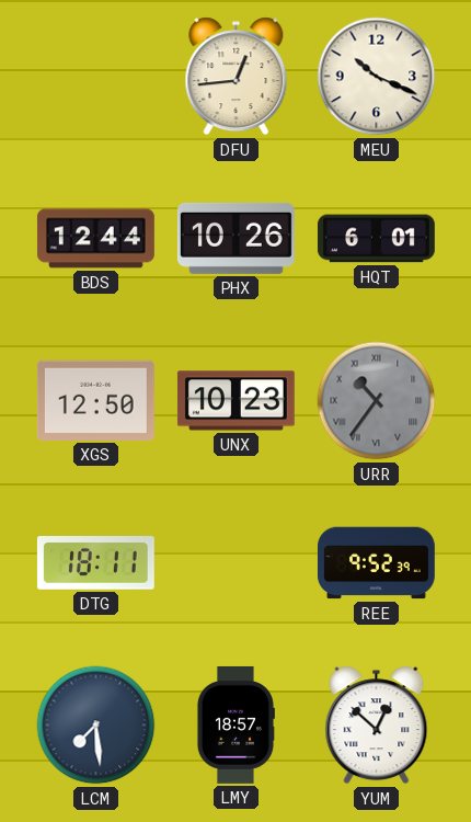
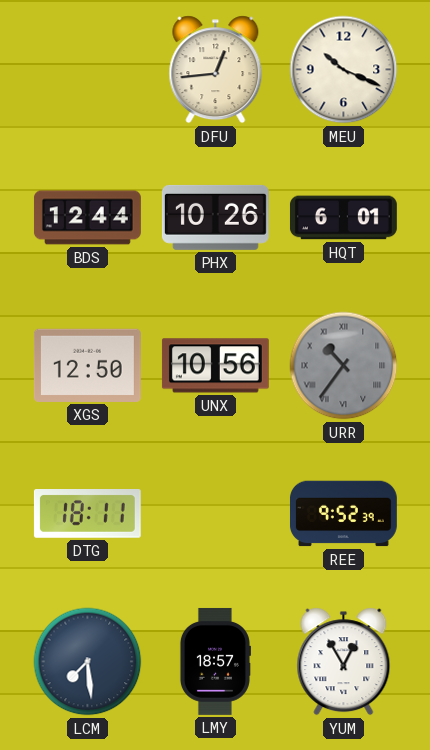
UNX: 10:23 -> 10:56 (215, 366)
YUM: 12:52 -> 12:55 (344, 662)
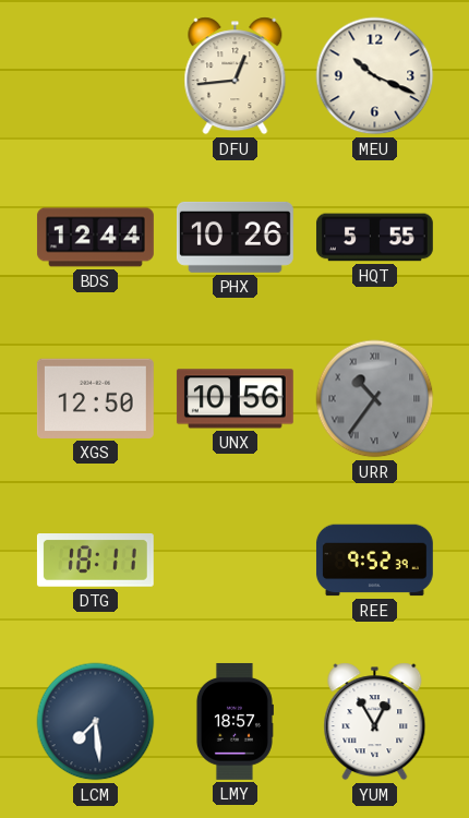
HQT: 6:01 -> 5:55 (374, 238)
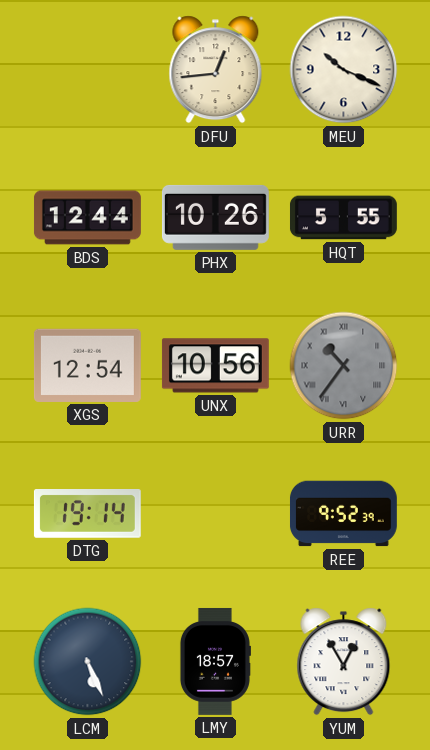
XGS: 12:50 -> 12:54 (87, 365)
DTG: 18:11 -> 19:14 (87, 514)
LCM: 7:29 -> 5:26 (88, 662)
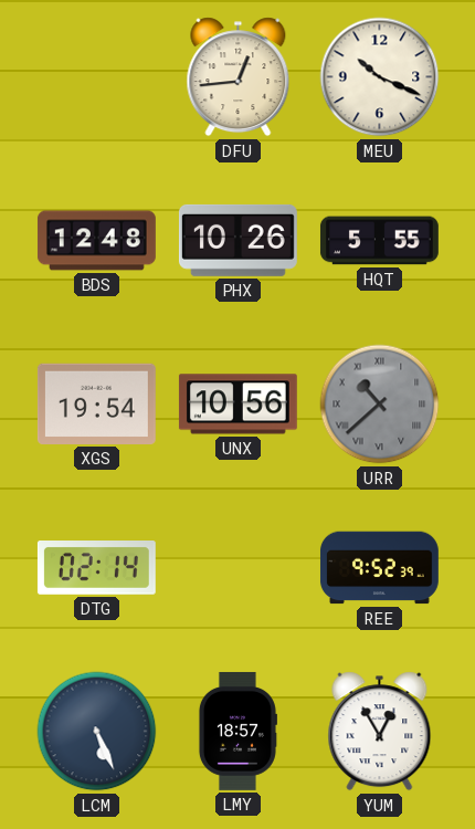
BDS: 12:44 -> 12:48 (96, 241)
XGS: 12:54 -> 19:54 (96, 403)
URR: 10:36 -> 10:38 (380, 405)
DTG: 19:14 -> 02:14 (96, 568)
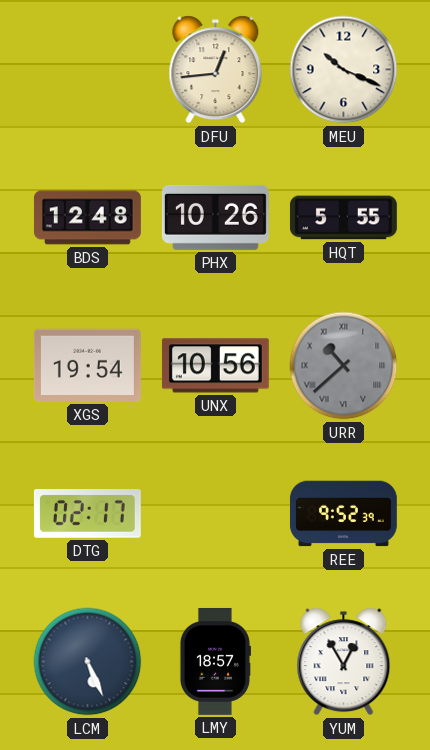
DTG: 02:14 -> 02:17 (87, 514)
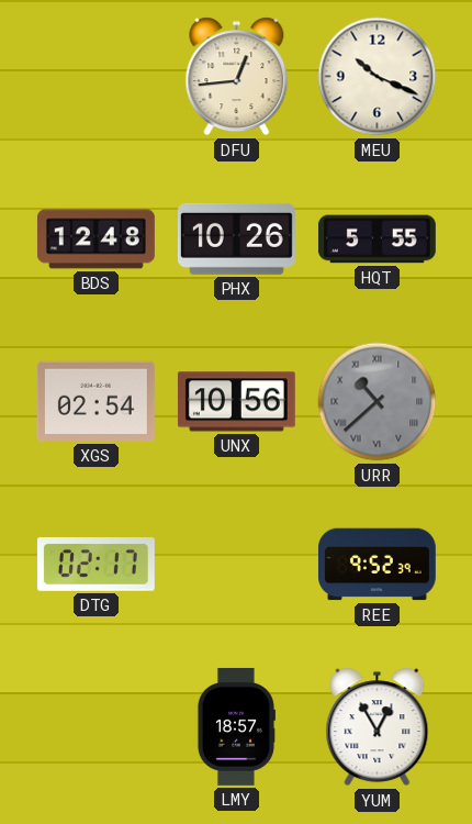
XGS: 19:54 -> 02:54 (95, 401)
LCM: 5:26 -> none (88, 662)
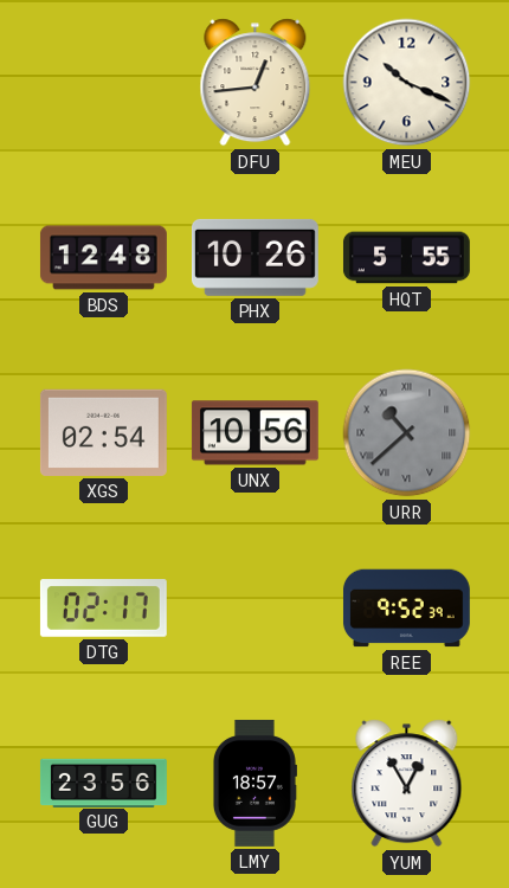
GUG: none -> 23:56 (104, 783)
